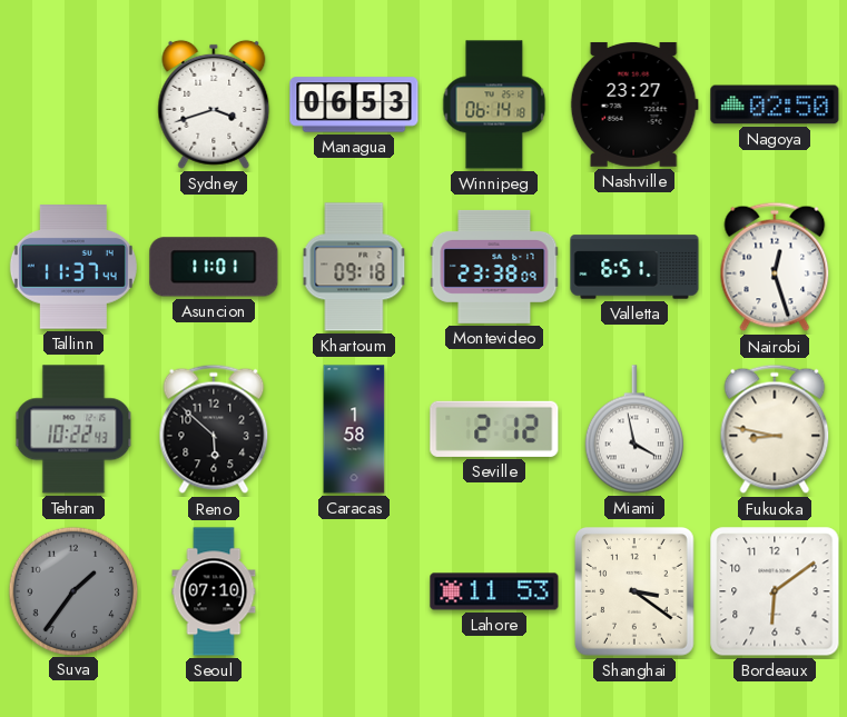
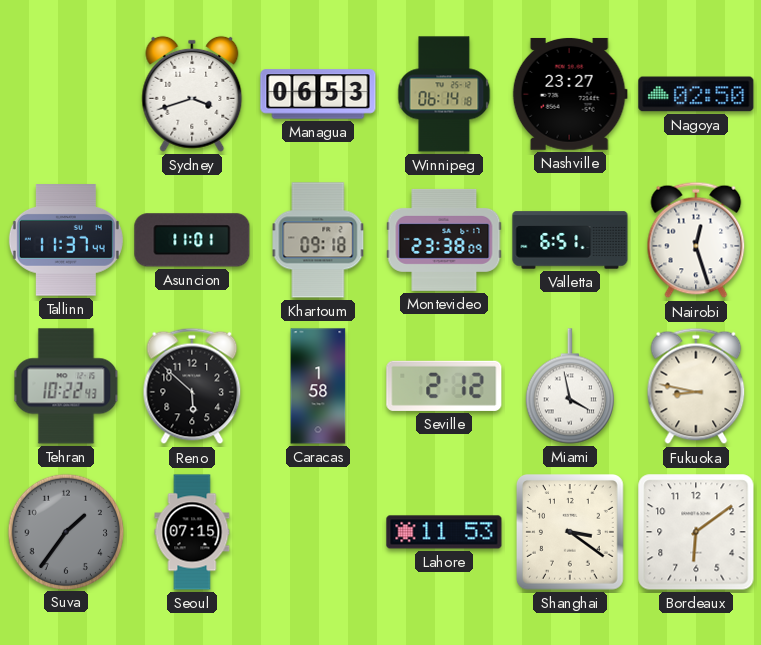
Seoul: 07:10 -> 07:15 (192, 532)
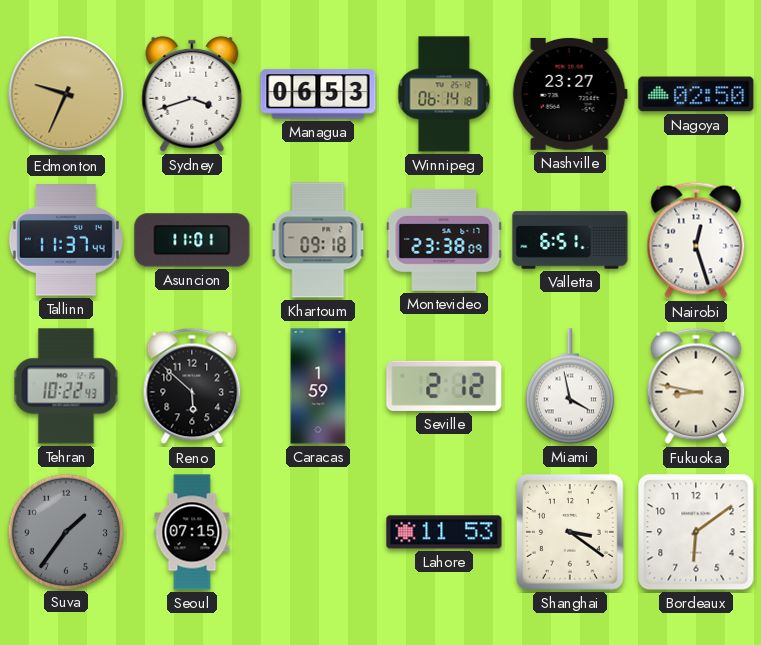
Edmonton: none -> 9:34 (66, 94)
Caracas: 1:58 -> 1:59 (318, 386)
